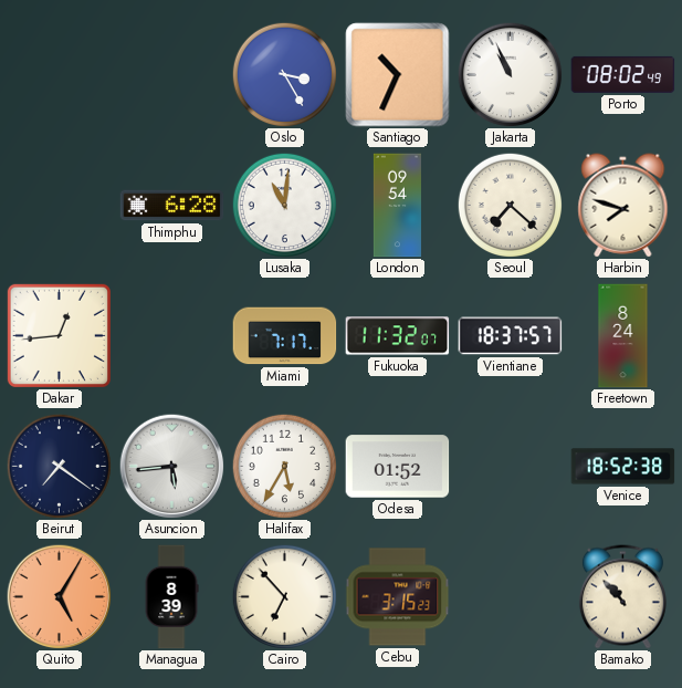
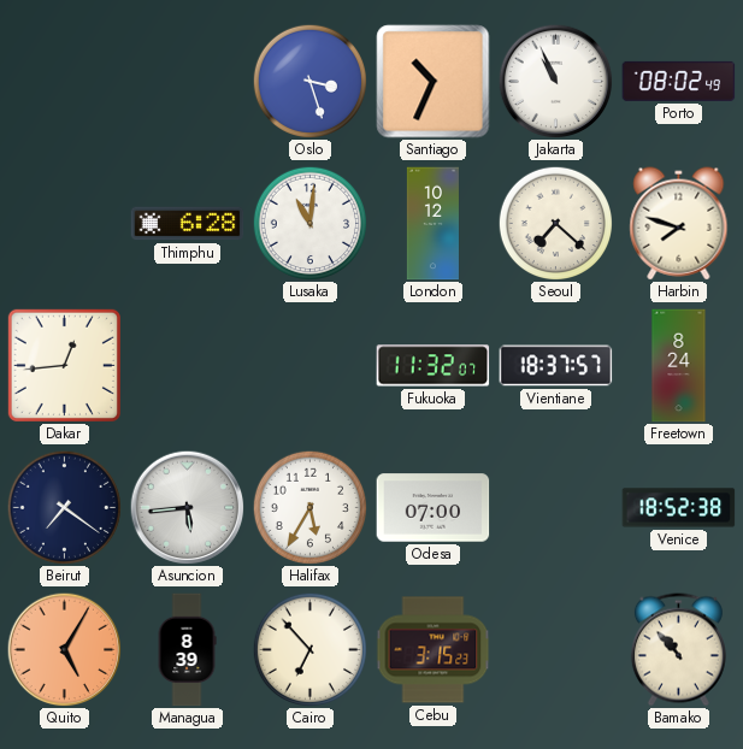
Oslo: 3:25 -> 3:27 (309, 81)
London: 09:54 -> 10:12 (432, 224)
Miami: 7:17 -> none (285, 336)
Odesa: 01:52 -> 07:00 (434, 508)
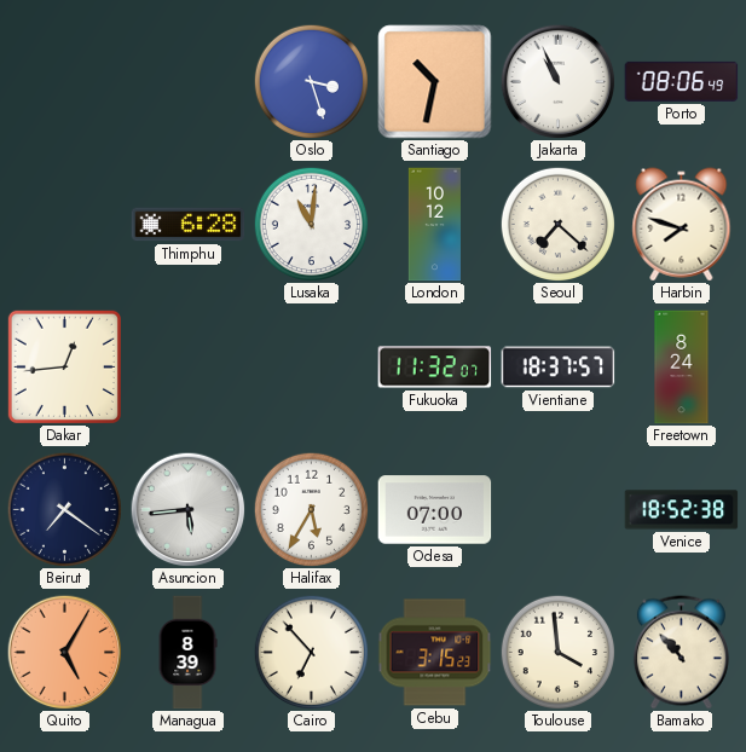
Santiago: 10:34 -> 10:32 (435, 82)
Porto: 08:02 -> 08:06 (682, 81)
Toulouse: none -> 3:59 (557, 652)
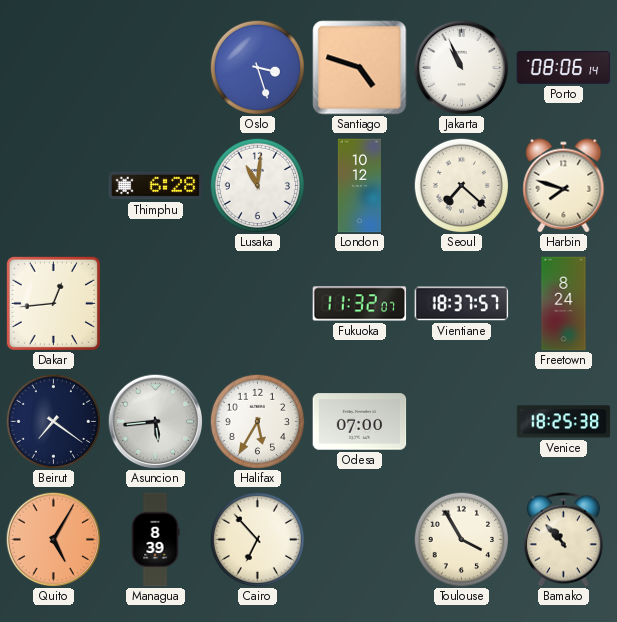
Santiago: 10:32 -> 4:48 (360, 68)
Porto: 08:06:49 -> 08:06:14 (564, 67)
Venice: 18:52 -> 18:25 (564, 422)
Cebu: 3:15 -> none (435, 653)
Toulouse: 3:59 -> 3:55 (461, 539)
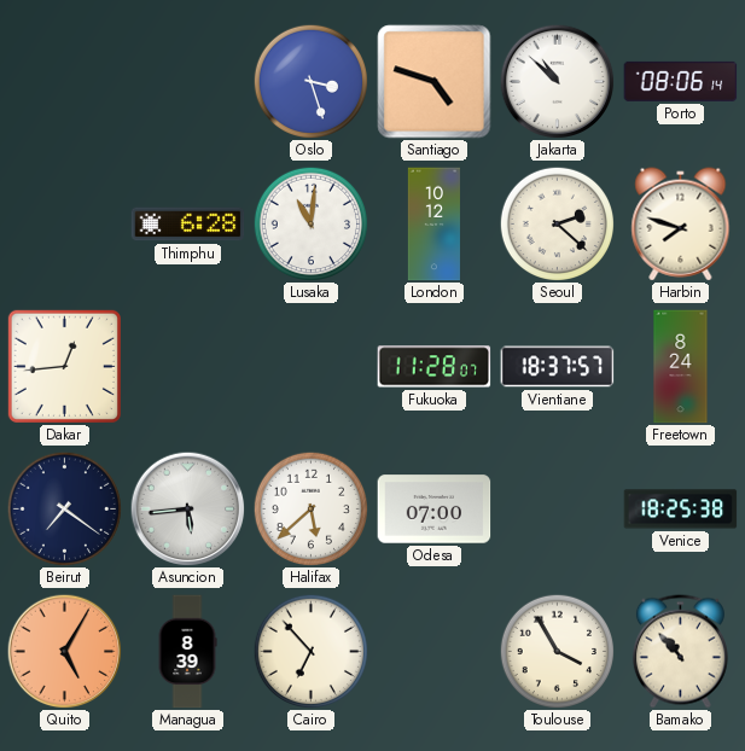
Jakarta: 10:56 -> 10:52 (557, 81)
Seoul: 7:22 -> 2:22 (557, 223)
Fukuoka: 11:32 -> 11:28 (435, 367)
Halifax: 5:35 -> 5:38 (310, 508)
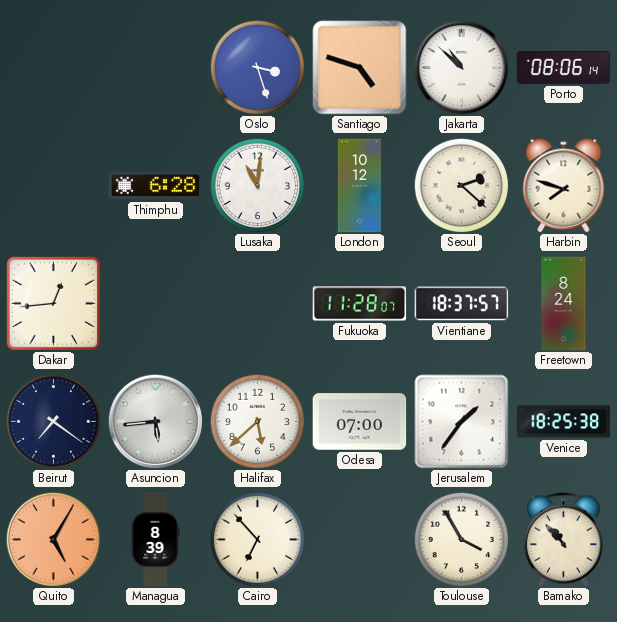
Jerusalem: none -> 1:36 (462, 422)
